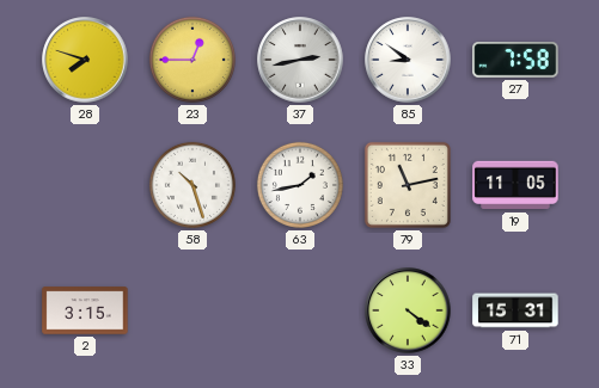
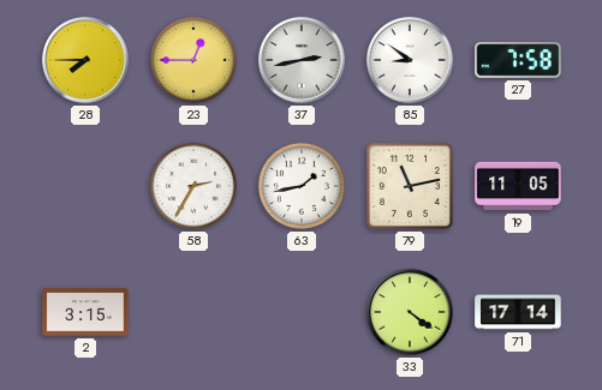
28: 7:48 -> 7:45 (85, 60)
58: 10:27 -> 2:35 (193, 186)
71: 15:31 -> 17:14 (518, 312)
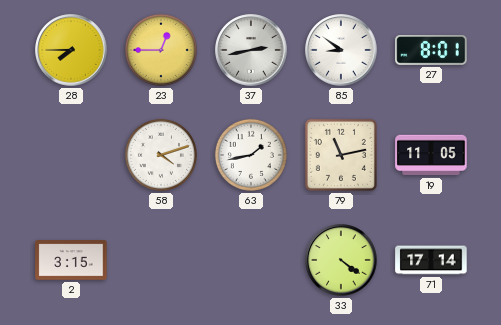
27: 7:58 -> 8:01 (431, 50)
58: 2:35 -> 4:12 (161, 155)
